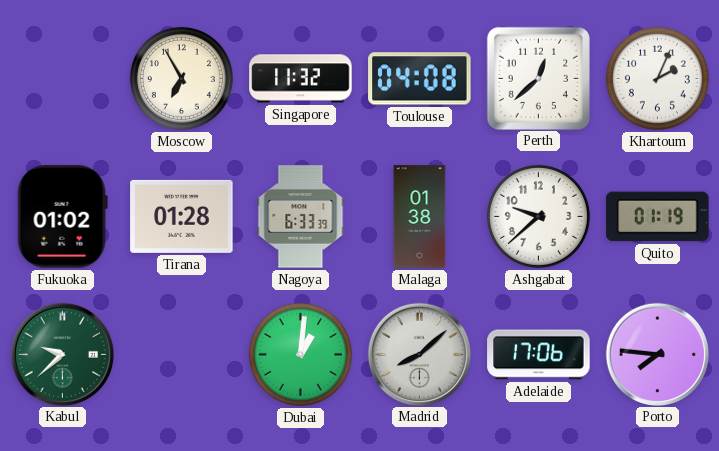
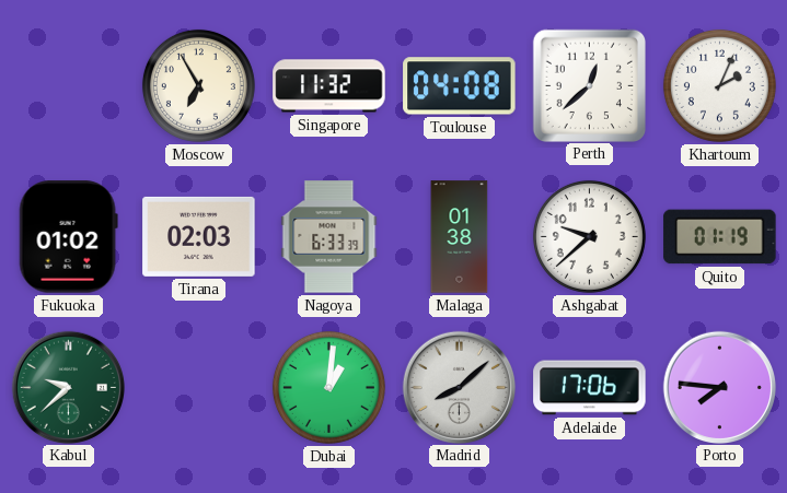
Tirana: 01:28 -> 02:03 (199, 236)
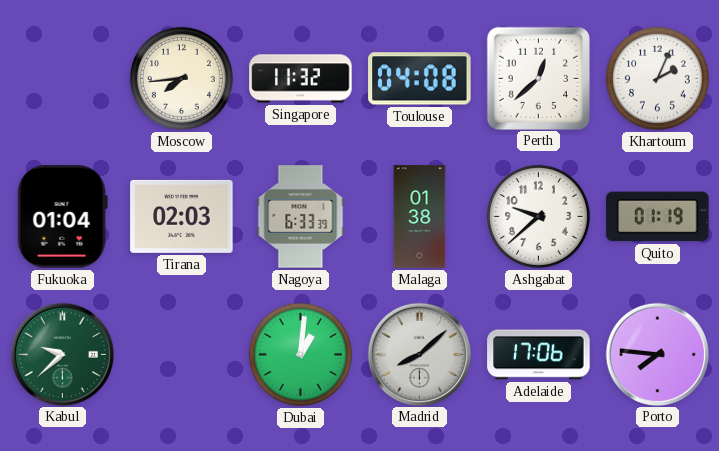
Moscow: 6:55 -> 7:44 (181, 78)
Fukuoka: 01:02 -> 01:04 (62, 217)
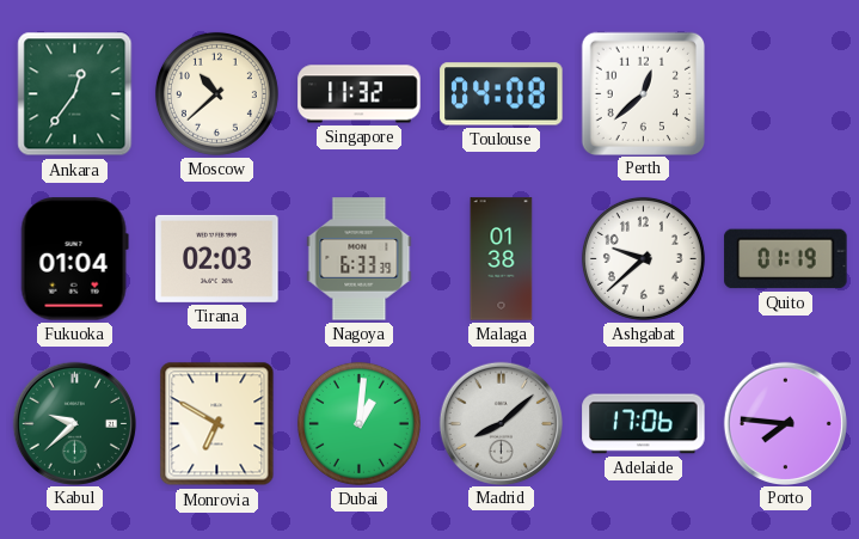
Ankara: none -> 12:36 (75, 94)
Moscow: 7:44 -> 10:38 (216, 93)
Khartoum: 2:04 -> none (657, 78)
Monrovia: none -> 6:50 (217, 424)
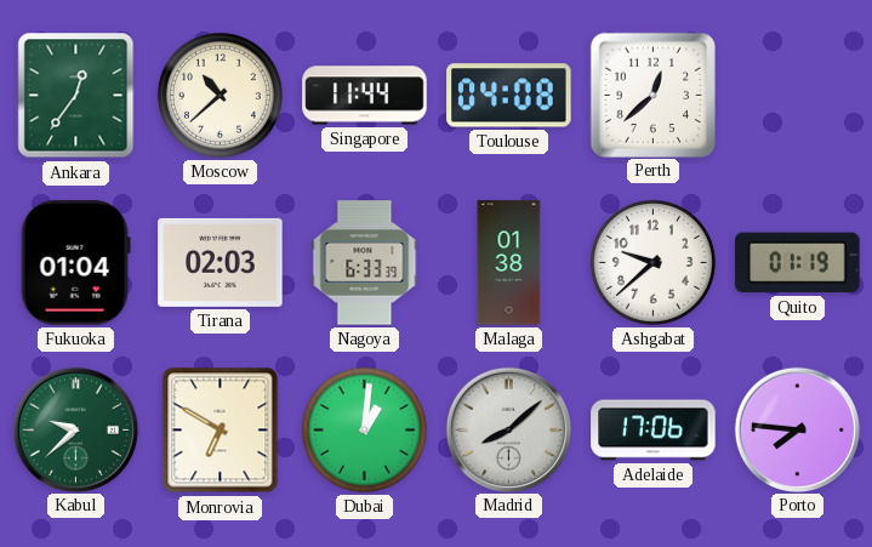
Singapore: 11:32 -> 11:44 (365, 96)
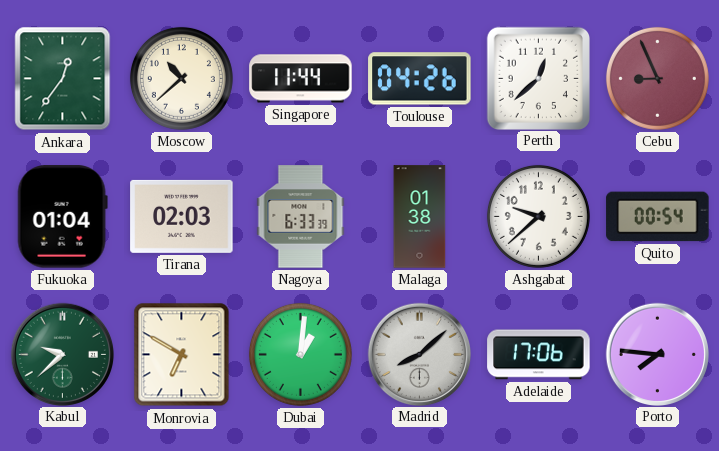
Toulouse: 04:08 -> 04:26 (420, 79)
Cebu: none -> 8:56 (657, 78)
Quito: 01:19 -> 00:54 (658, 217)
